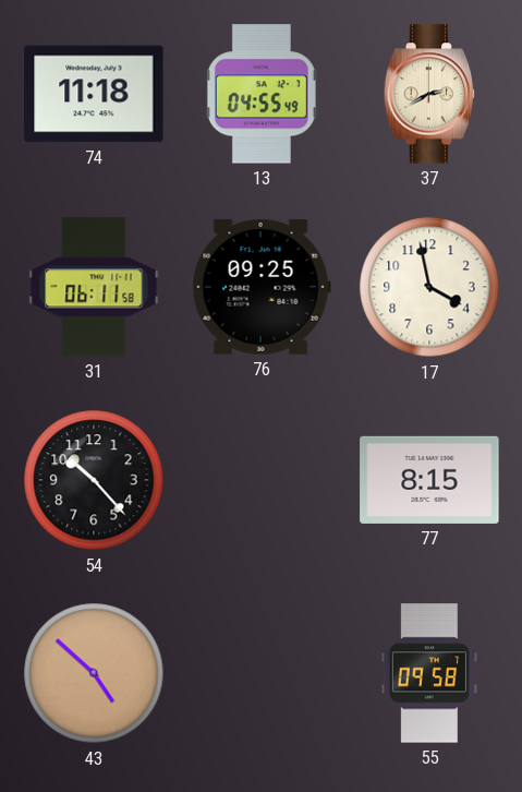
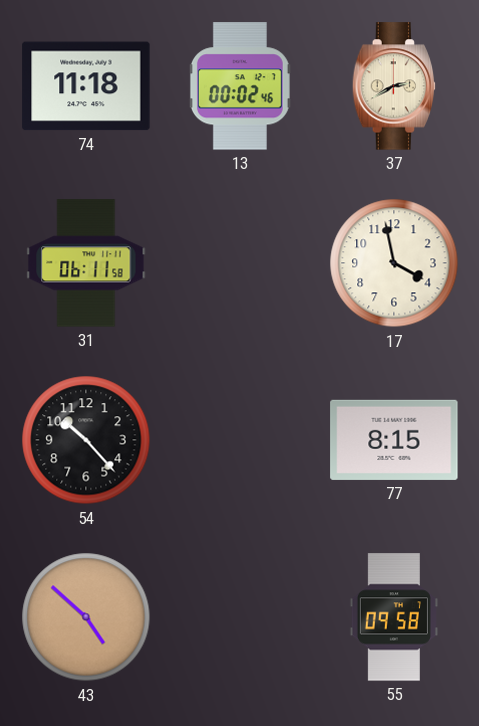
13: 04:55 -> 00:02 (240, 86)
76: 09:25 -> none (262, 287)
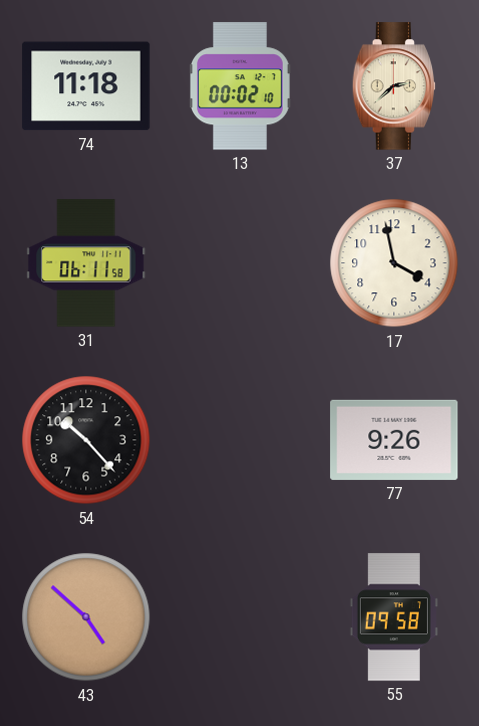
13: 00:02:46 -> 00:02:10 (240, 86)
37: 2:40 -> 2:38 (394, 86)
77: 8:15 -> 9:26 (394, 440)
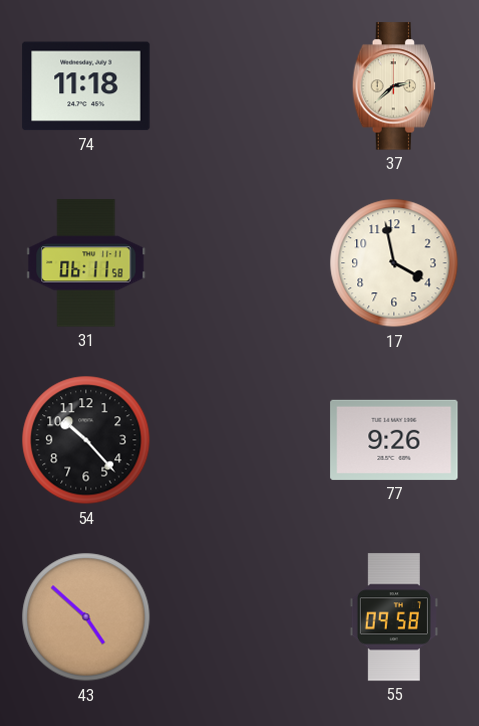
13: 00:02 -> none (240, 86)
